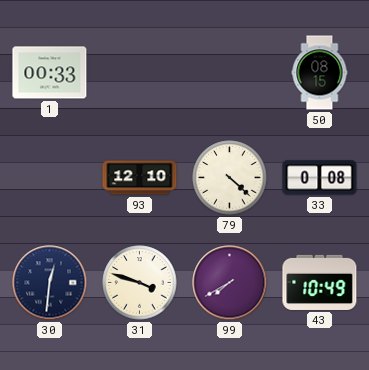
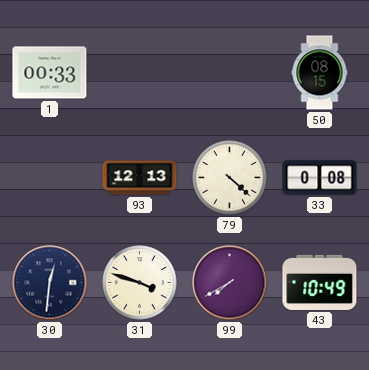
93: 12:10 -> 12:13 (140, 178)
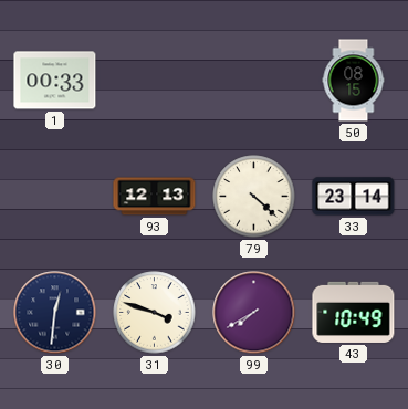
33: 0:08 -> 23:14 (354, 197)
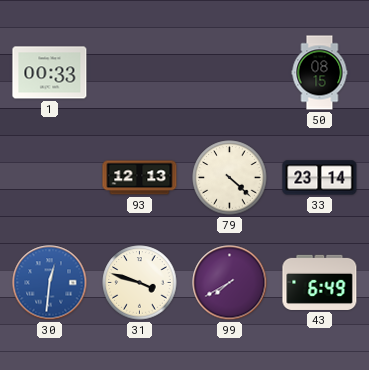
30 dial: navy -> blue (50, 283)
43: 10:49 -> 6:49 (320, 282)
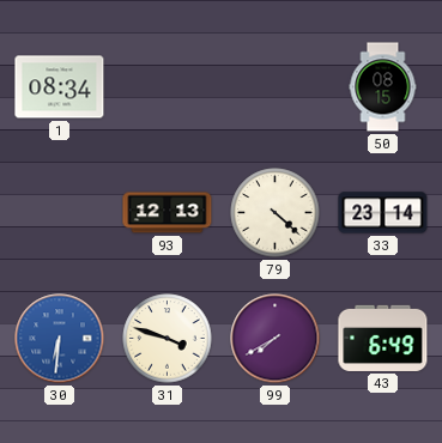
1: 00:33 -> 08:34 (60, 87)
30: 12:31 -> 6:31 (60, 339)
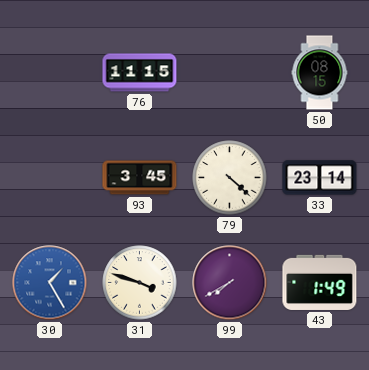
1: 08:34 -> none (60, 87)
76: none -> 11:15 (140, 73)
93: 12:13 -> 3:45 (140, 178)
30: 6:31 -> 1:25 (50, 283)
43: 6:49 -> 1:49 (320, 282)
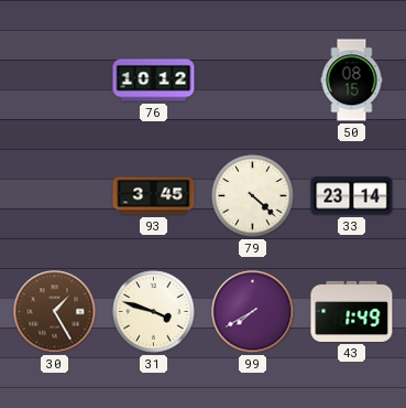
76: 11:15 -> 10:12 (154, 80)
30 dial: blue -> brown (55, 312)
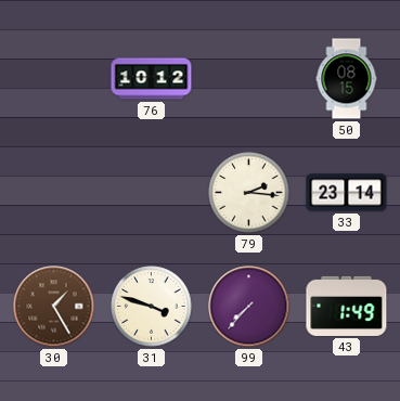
93: 3:45 -> none (154, 196)
79: 4:22 -> 2:16 (249, 193)
99: 7:40 -> 7:37 (249, 307)
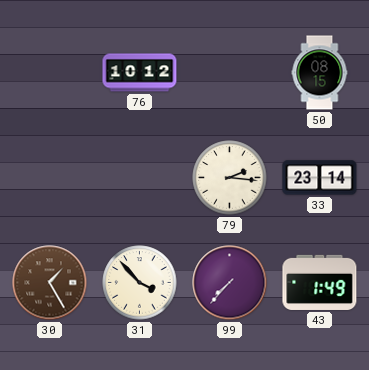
31: 3:48 -> 3:53 (140, 283)
